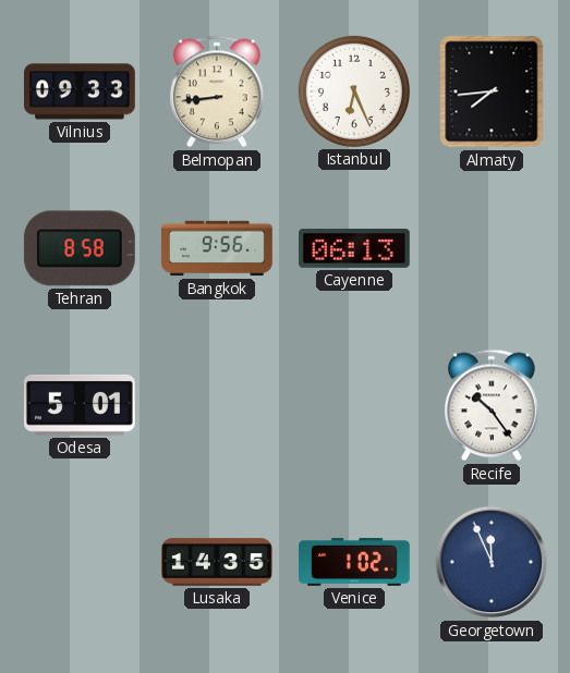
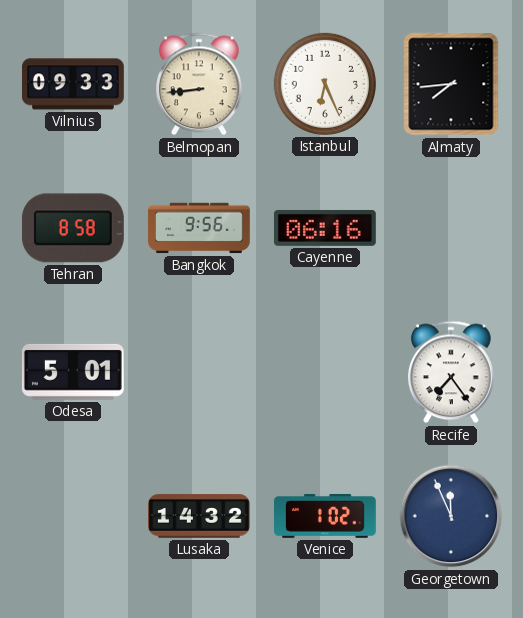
Cayenne: 06:13 -> 06:16 (325, 228)
Recife: 10:24 -> 7:24 (452, 372)
Lusaka: 14:35 -> 14:32 (200, 516)
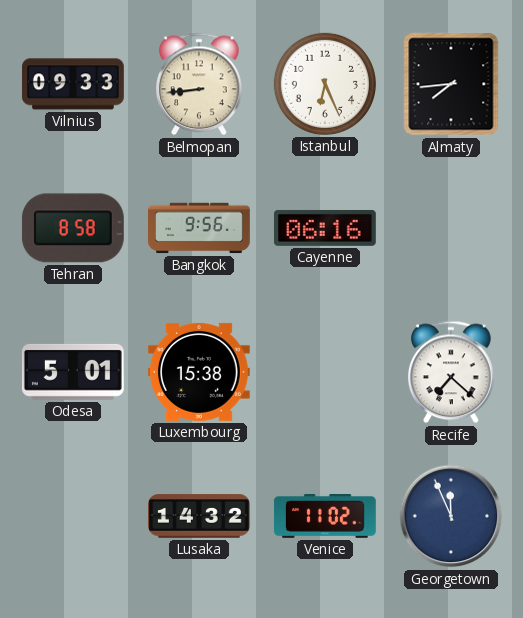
Luxembourg: none -> 15:38 (199, 372)
Recife: 7:24 -> 7:22 (452, 372)
Venice: 1:02 -> 11:02 (325, 516)
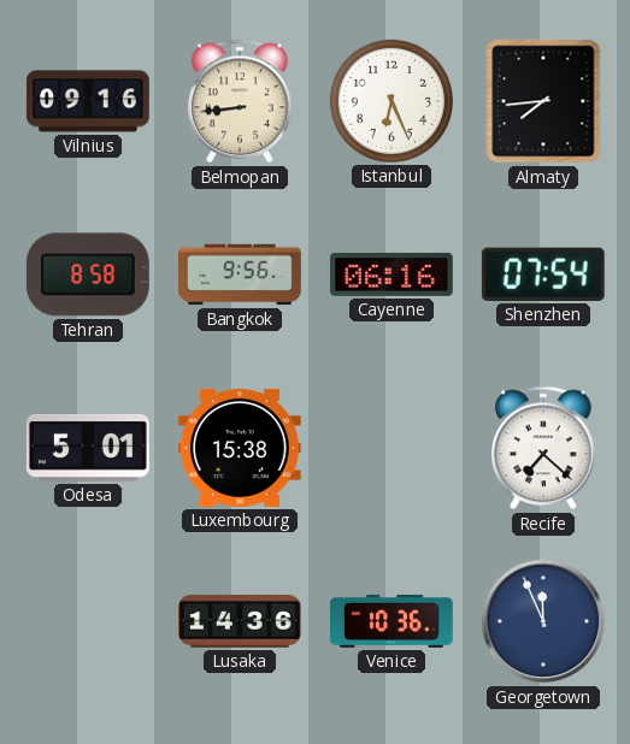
Vilnius: 09:33 -> 09:16 (89, 101)
Shenzhen: none -> 07:54 (543, 274)
Lusaka: 14:32 -> 14:36 (241, 621)
Venice: 11:02 -> 10:36 (391, 621)
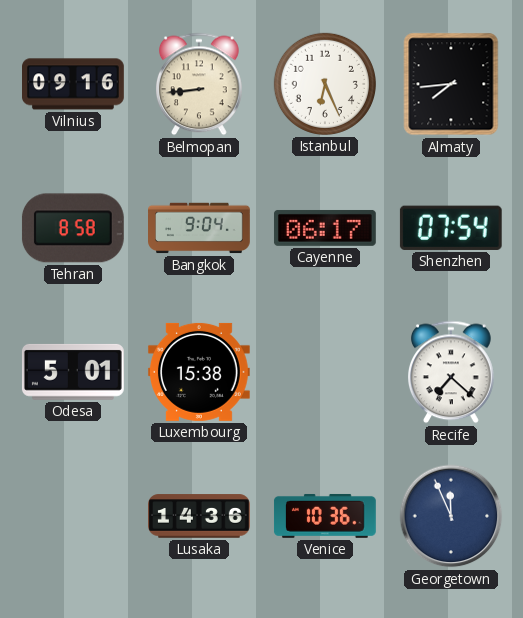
Bangkok: 9:56 -> 9:04 (199, 228)
Cayenne: 06:16 -> 06:17 (325, 228)
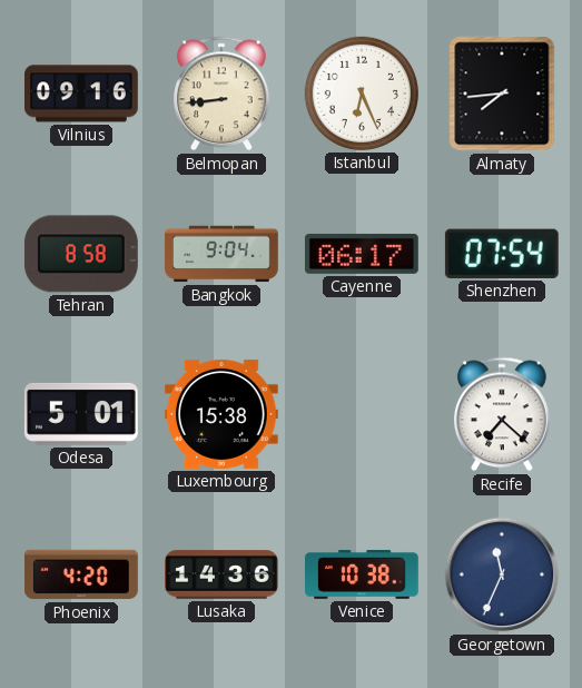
Phoenix: none -> 4:20 (82, 574)
Venice: 10:36 -> 10:38 (362, 574)
Georgetown: 11:56 -> 11:34 (502, 574)
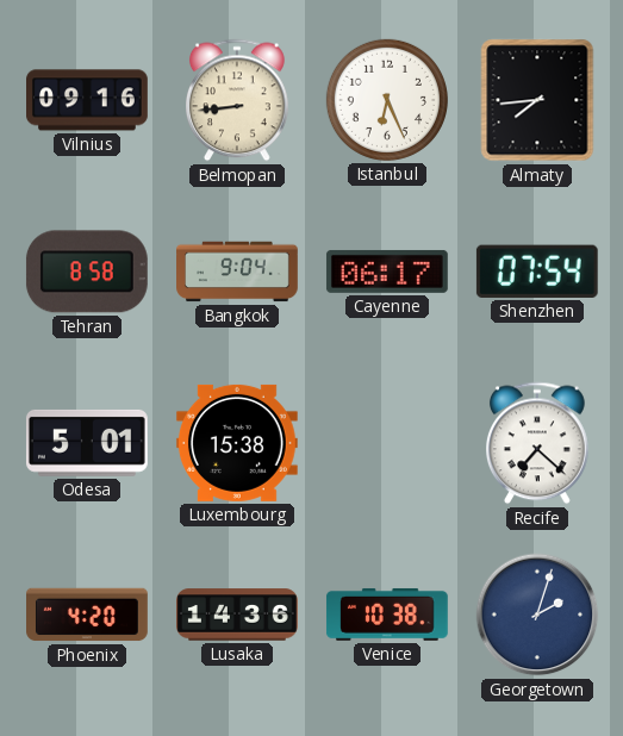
Georgetown: 11:34 -> 2:03 (537, 615)
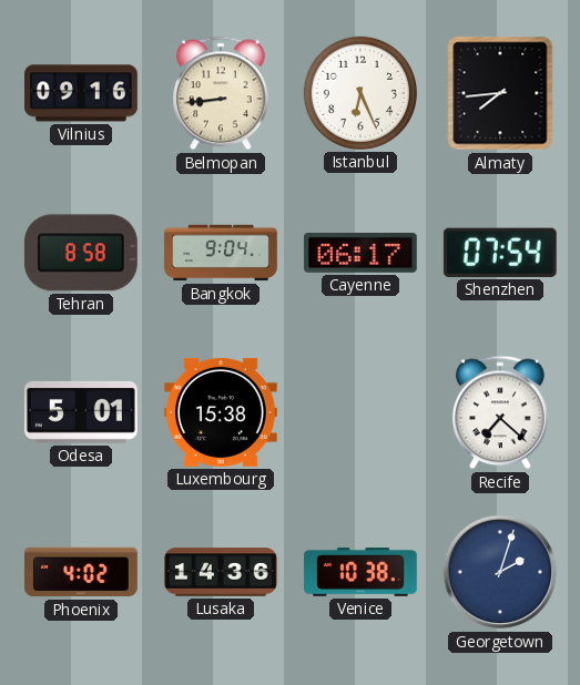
Phoenix: 4:20 -> 4:02 (82, 572)
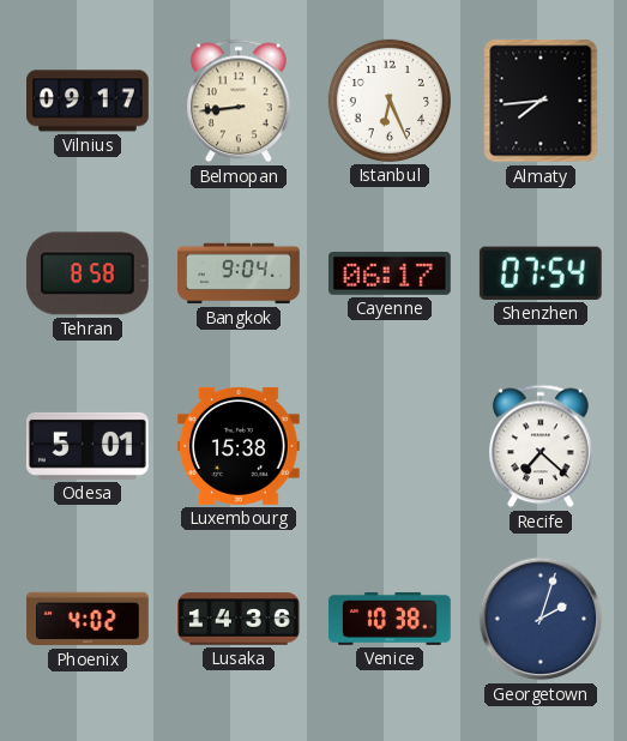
Vilnius: 09:16 -> 09:17 (89, 101)
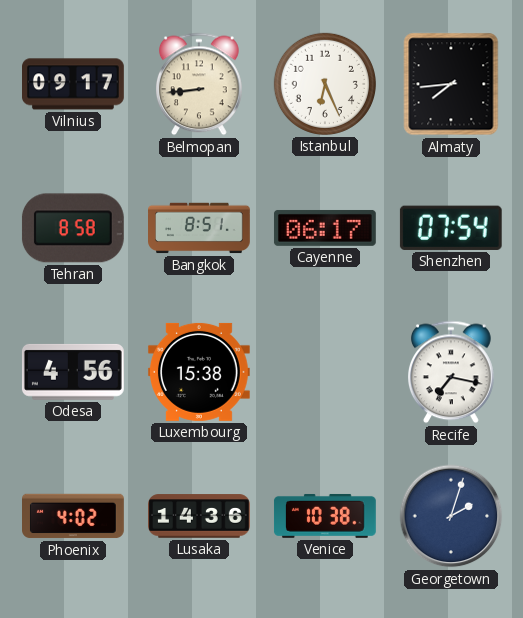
Bangkok: 9:04 -> 8:51 (199, 228)
Odesa: 5:01 -> 4:56 (73, 372)
Recife: 7:22 -> 7:17 (452, 372)
